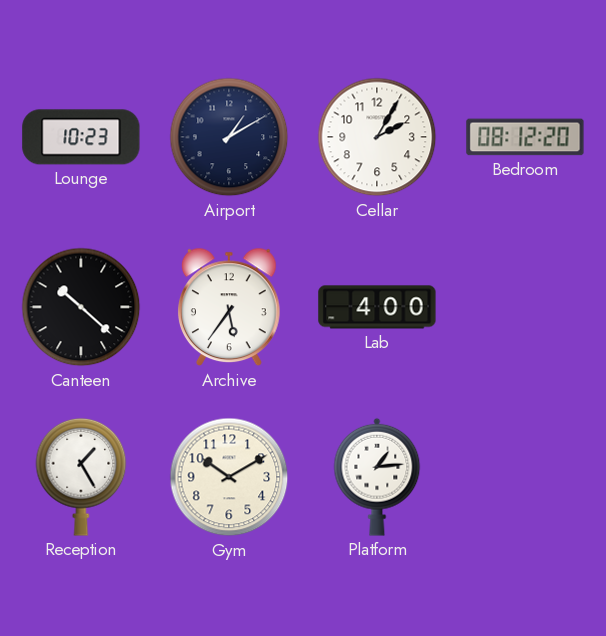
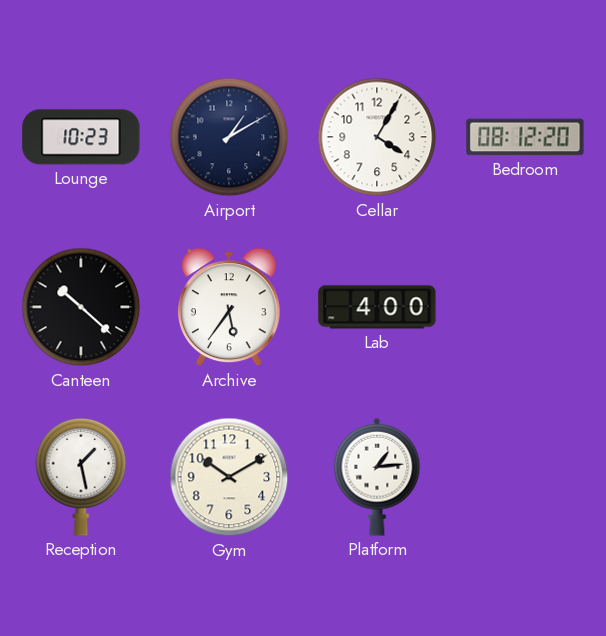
Cellar: 2:05 -> 4:05 (377, 137)
Reception: 1:25 -> 1:28 (81, 477)
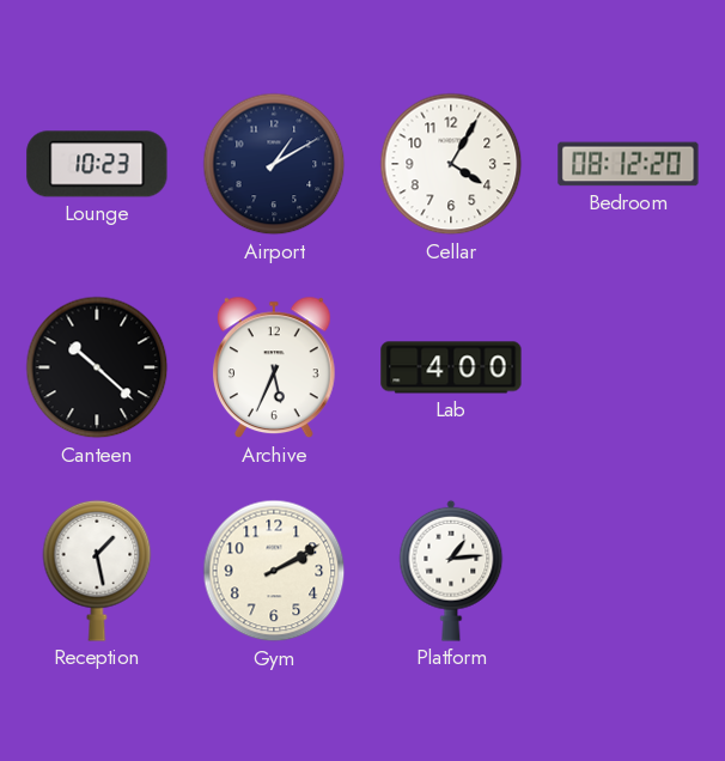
Archive: 5:36 -> 5:34 (274, 367)
Gym: 10:10 -> 2:10 (274, 571)
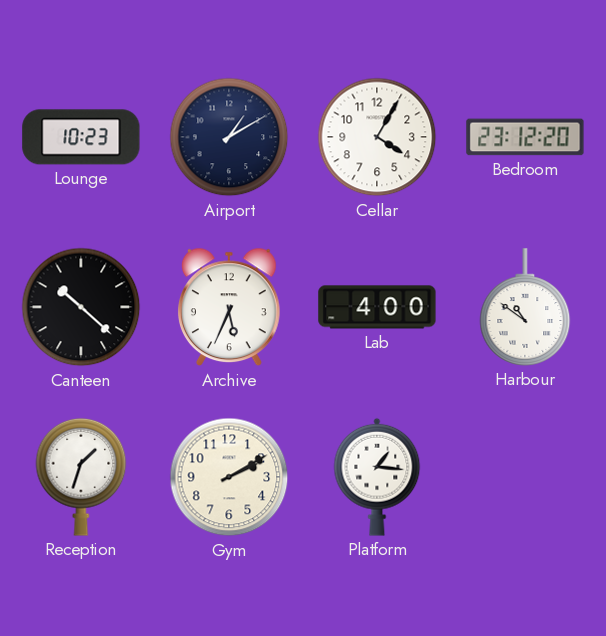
Bedroom: 08:12 -> 23:12 (525, 137)
Harbour: none -> 10:51 (525, 307)
Reception: 1:28 -> 1:33 (81, 477)
Platform: 1:14 -> 1:16 (377, 477)
